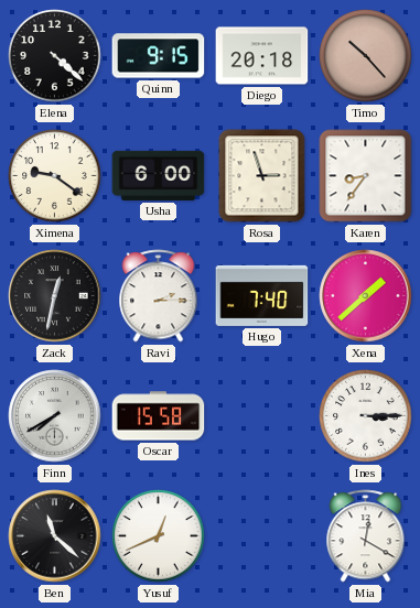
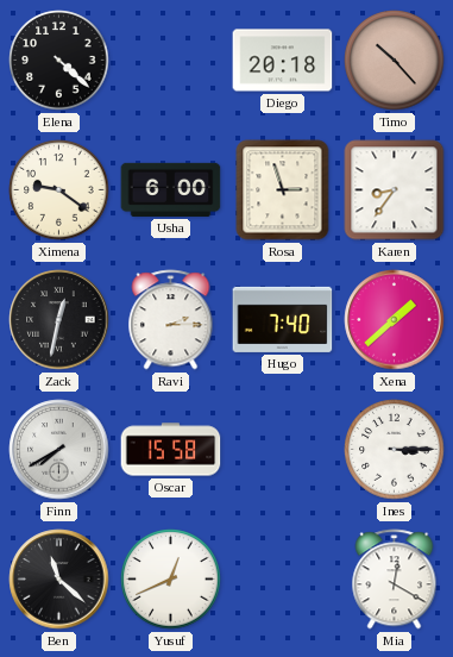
Quinn: 9:15 -> none (159, 56)
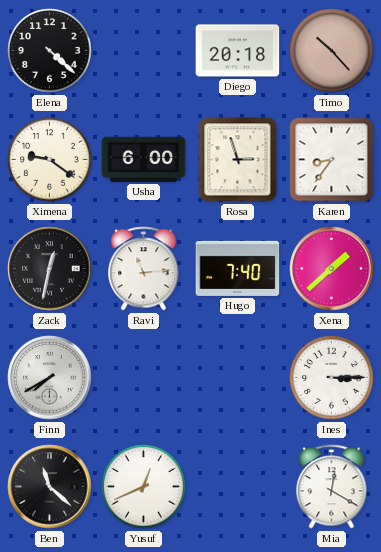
Ravi: 2:15 -> 11:14 (144, 269)
Oscar: 15:58 -> none (171, 450)
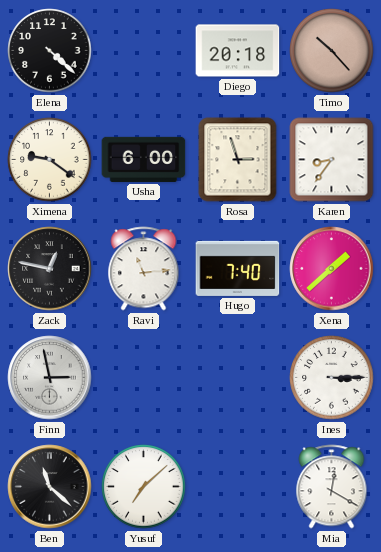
Zack: 12:32 -> 12:47 (50, 269)
Finn: 7:40 -> 2:58 (50, 378)
Yusuf: 12:41 -> 7:08 (144, 487)
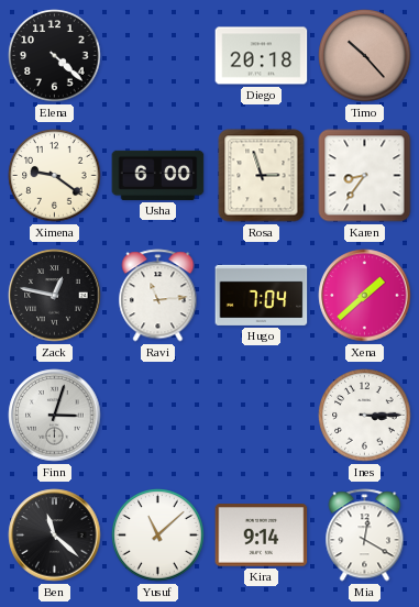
Hugo: 7:40 -> 7:04 (262, 295)
Finn: 2:58 -> 3:03 (55, 416)
Yusuf: 7:08 -> 11:08 (158, 536)
Kira: none -> 9:14 (262, 536)
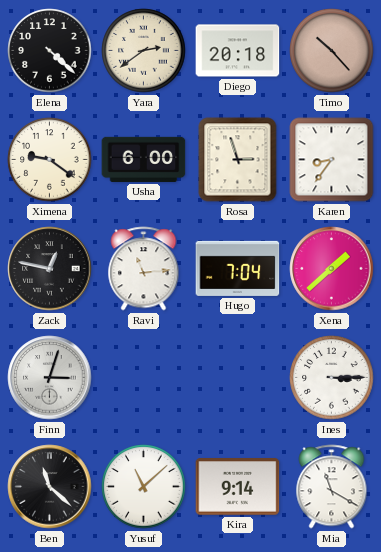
Yara: none -> 2:39 (144, 51)
Mia: 12:20 -> 11:20 (332, 487)
